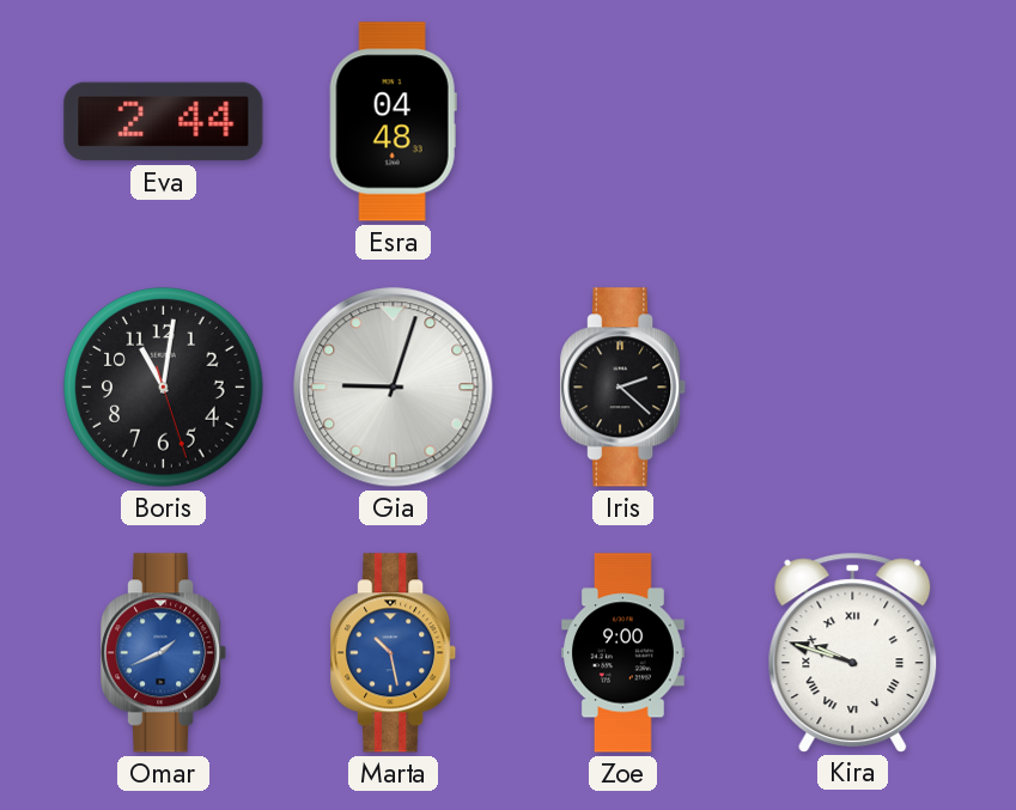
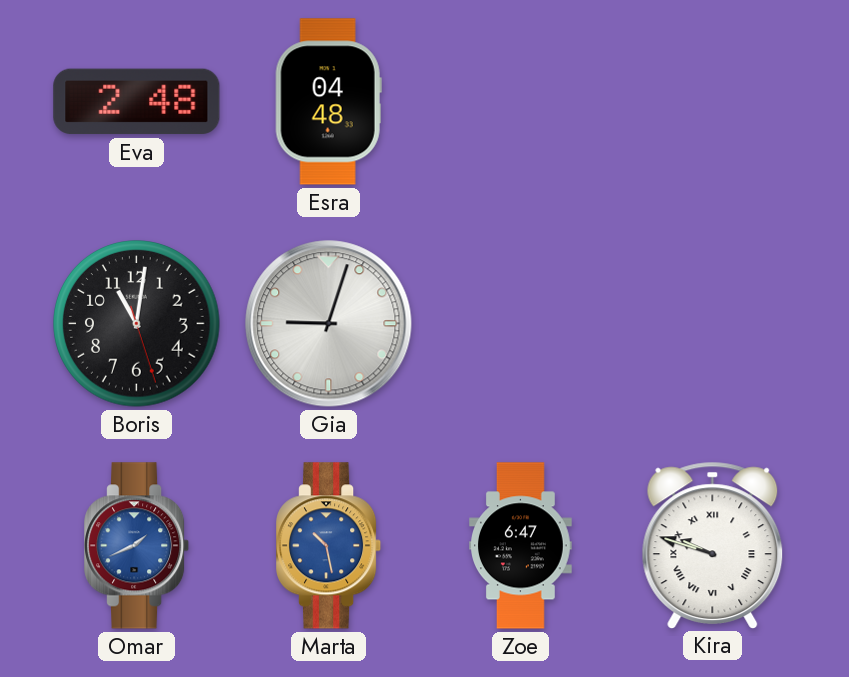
Eva: 2:44 -> 2:48 (137, 102)
Iris: 2:22 -> none (625, 388)
Zoe: 9:00 -> 6:47 (521, 546)
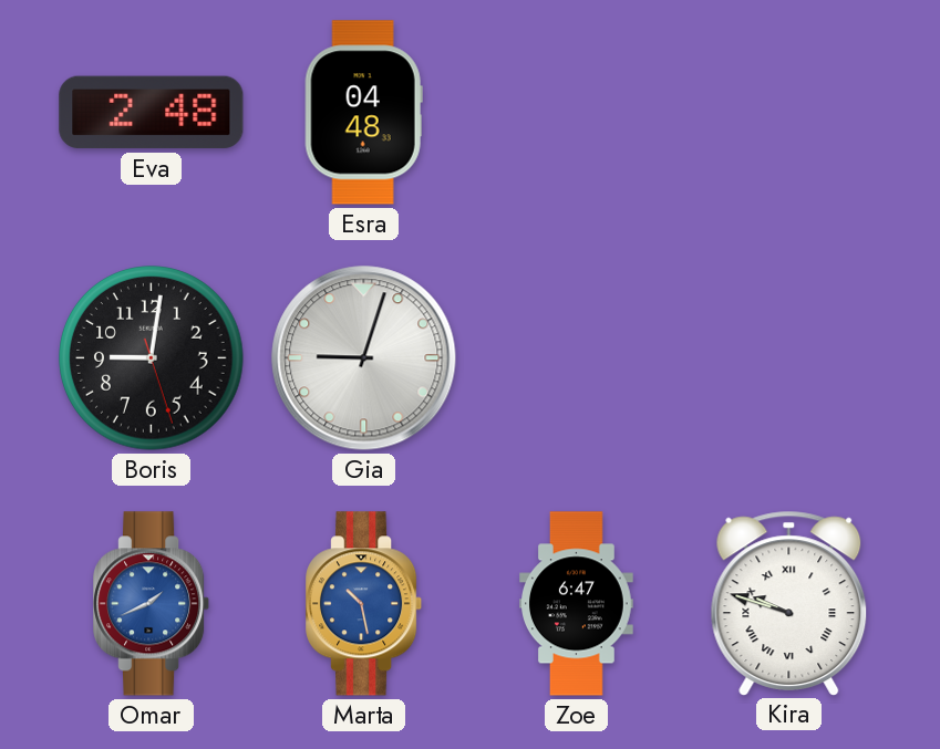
Boris: 11:01 -> 9:01 (152, 358)
